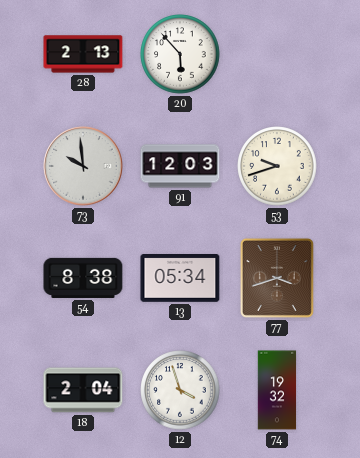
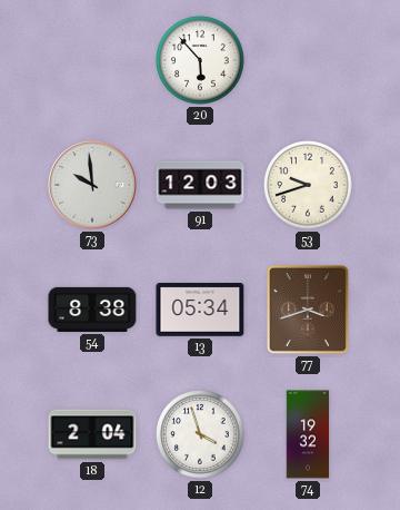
28: 2:13 -> none (83, 54)
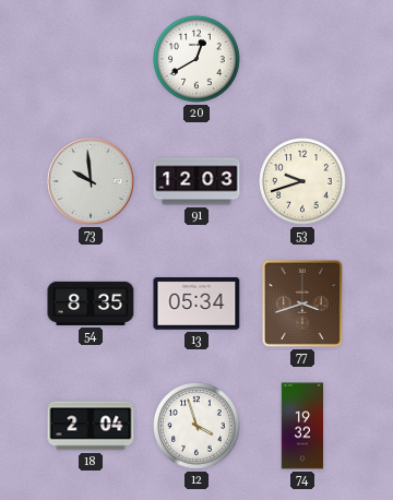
20: 5:53 -> 12:40 (196, 59)
54: 8:38 -> 8:35 (91, 303)
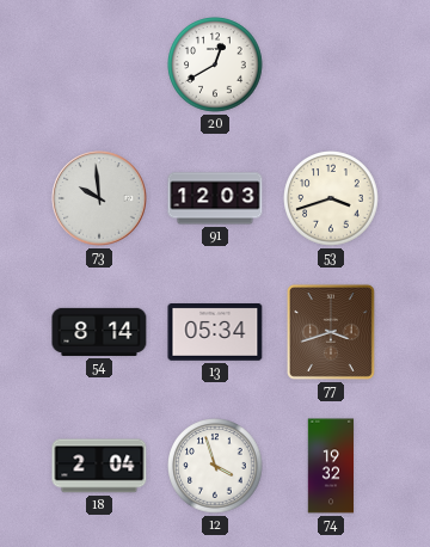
53: 9:42 -> 3:42 (331, 198)
54: 8:35 -> 8:14 (99, 332)
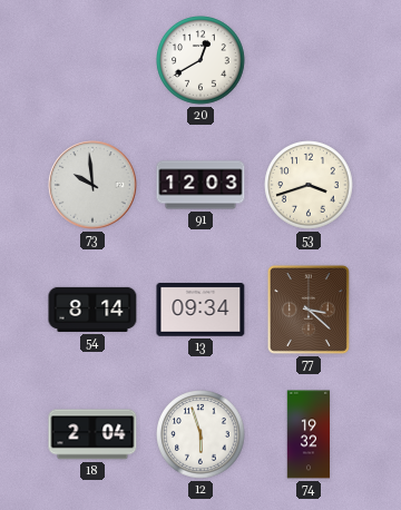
13: 05:34 -> 09:34 (200, 311)
77: 3:42 -> 3:22 (309, 310)
12: 3:57 -> 5:57 (200, 434)
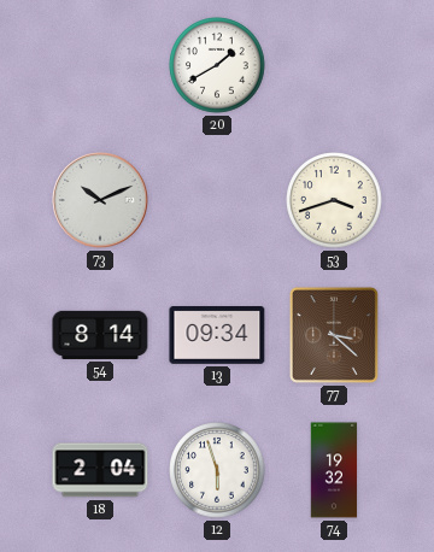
20: 12:40 -> 1:40 (217, 65)
73: 9:59 -> 10:11 (100, 200)
91: 12:03 -> none (200, 185)
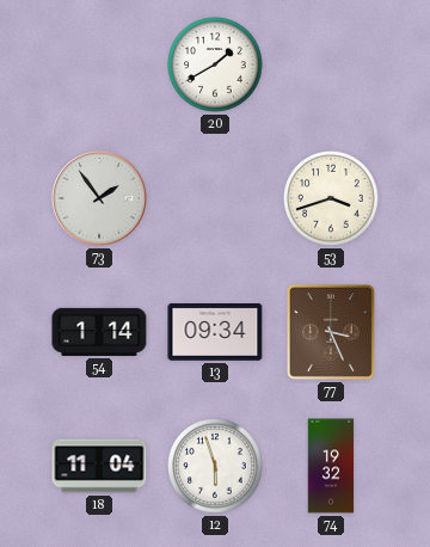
73: 10:11 -> 1:54 (99, 198)
54: 8:14 -> 1:14 (99, 332)
77: 3:22 -> 3:26 (331, 332)
18: 2:04 -> 11:04 (99, 466)
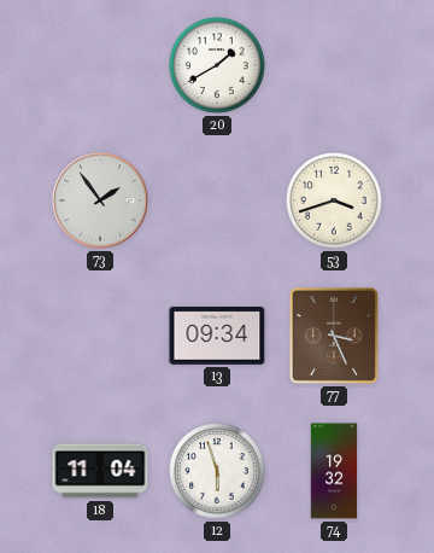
54: 1:14 -> none (99, 332)
